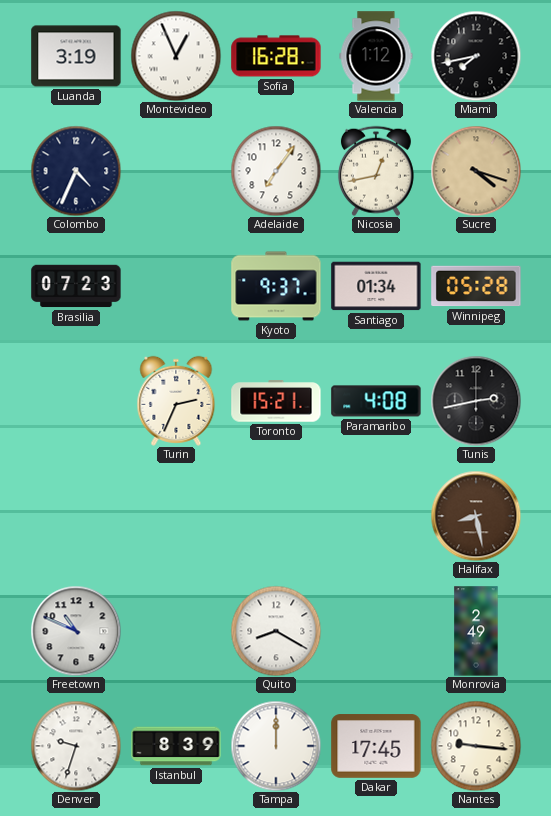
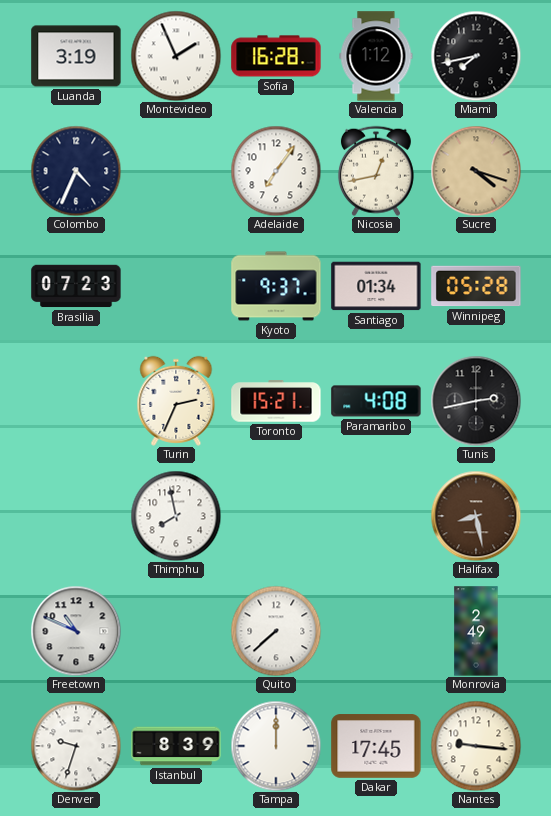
Montevideo: 12:56 -> 1:56 (176, 56)
Thimphu: none -> 7:58 (176, 516)
Quito: 8:20 -> 7:38 (276, 631)
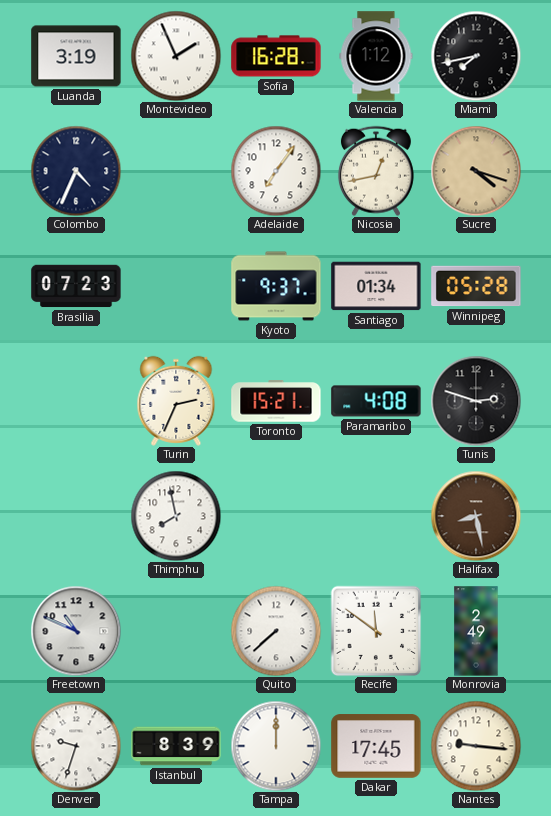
Tunis: 2:43 -> 2:48 (476, 401)
Recife: none -> 11:51 (376, 631)
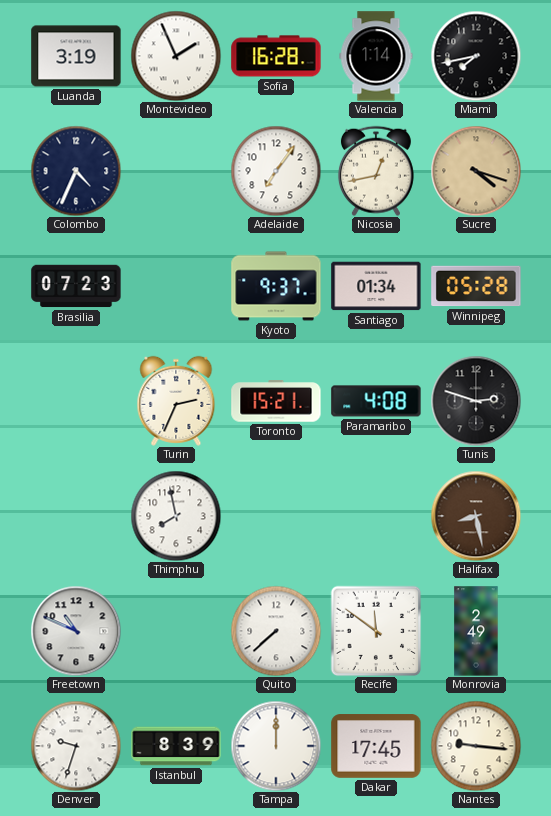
Valencia: 1:12 -> 1:14 (376, 56)
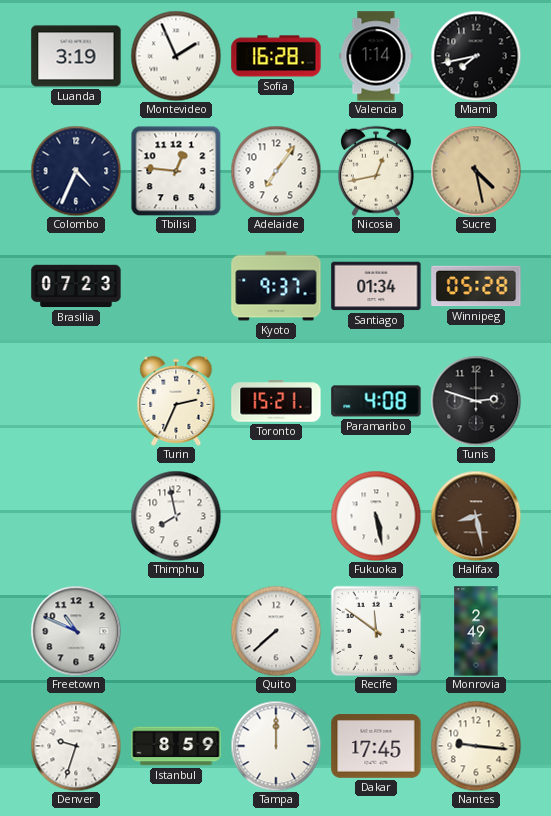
Tbilisi: none -> 12:46 (176, 171)
Sucre: 4:18 -> 4:28 (476, 171)
Fukuoka: none -> 5:28 (376, 516)
Istanbul: 8:39 -> 8:59 (176, 746)
